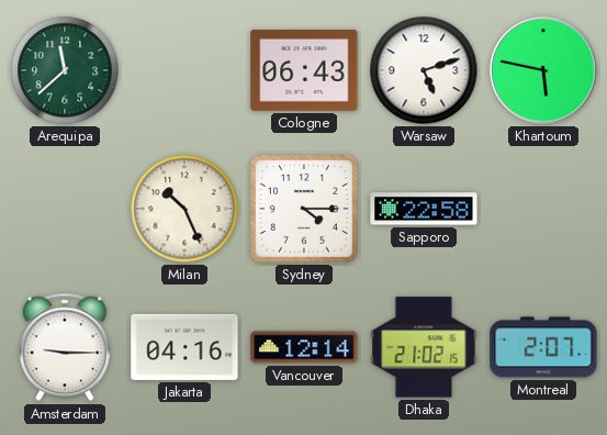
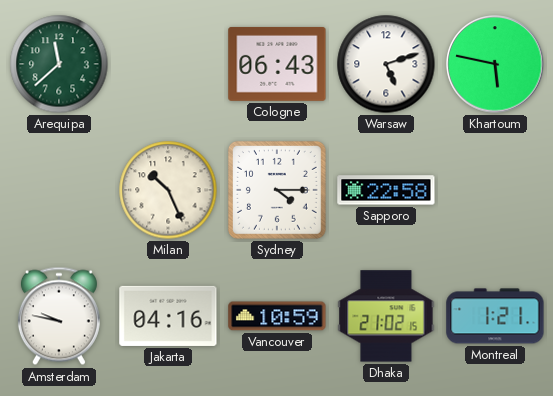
Amsterdam: 9:15 -> 9:47 (59, 316)
Vancouver: 12:14 -> 10:59 (277, 316)
Montreal: 2:07 -> 1:21 (495, 316)
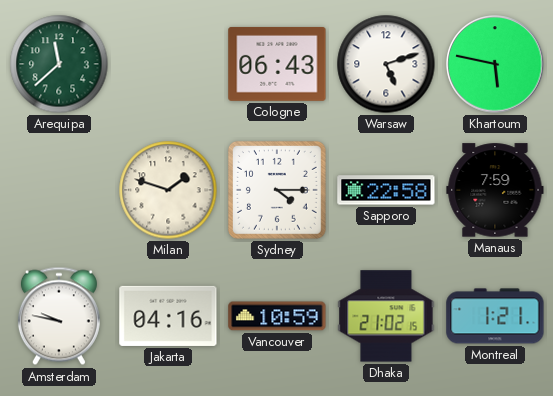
Milan: 10:26 -> 1:48 (168, 190)
Manaus: none -> 7:59 (495, 190)
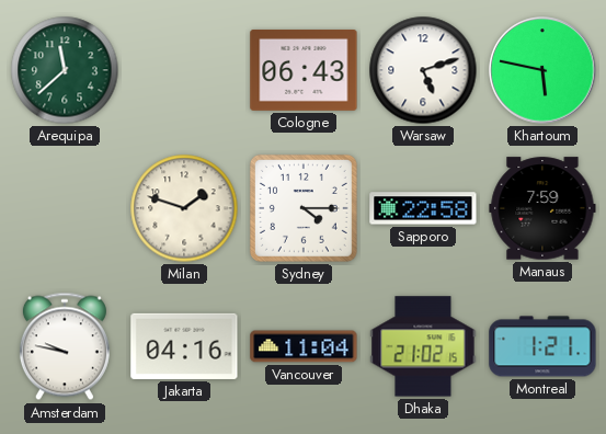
Vancouver: 10:59 -> 11:04 (304, 346)
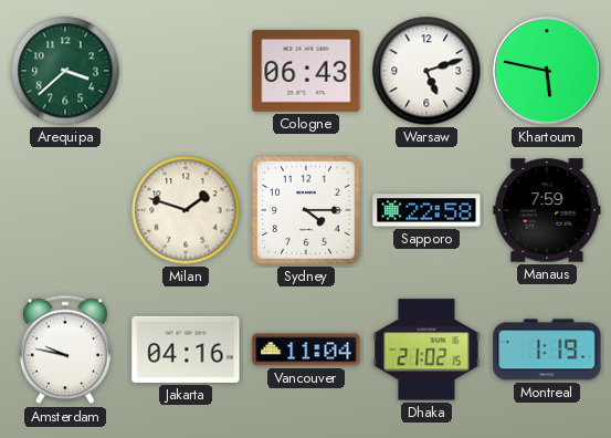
Arequipa: 11:38 -> 3:38 (65, 71)
Montreal: 1:21 -> 1:19 (547, 350)
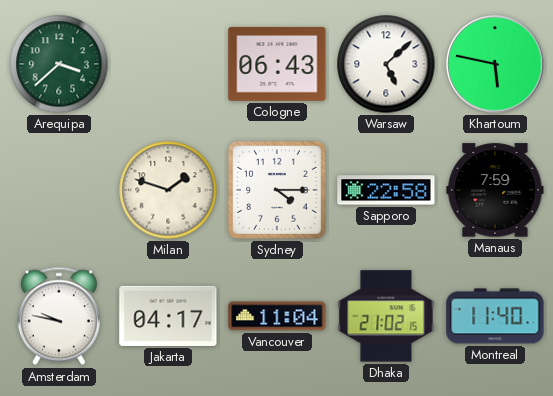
Warsaw: 5:12 -> 5:08 (386, 64)
Jakarta: 04:16 -> 04:17 (168, 316)
Montreal: 1:19 -> 11:40 (495, 316)
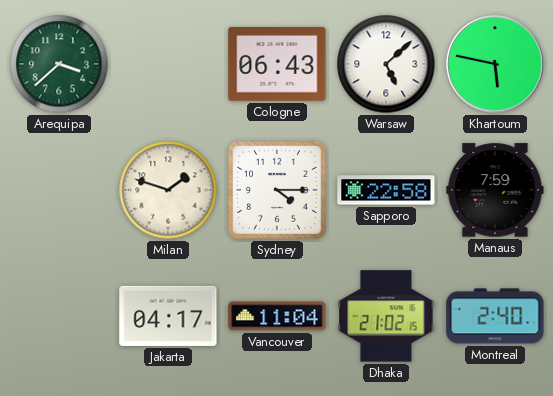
Amsterdam: 9:47 -> none (59, 316)
Montreal: 11:40 -> 2:40 (495, 316)
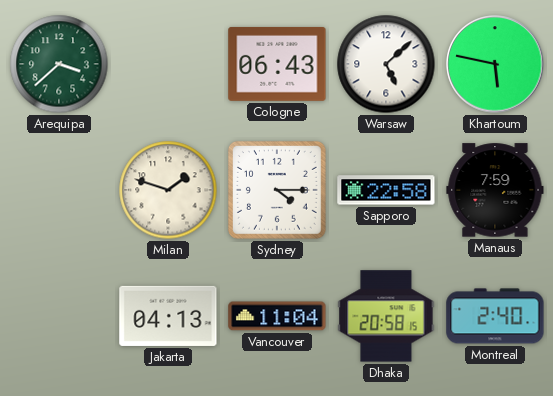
Jakarta: 04:17 -> 04:13 (168, 316)
Dhaka: 21:02 -> 20:58 (386, 316)
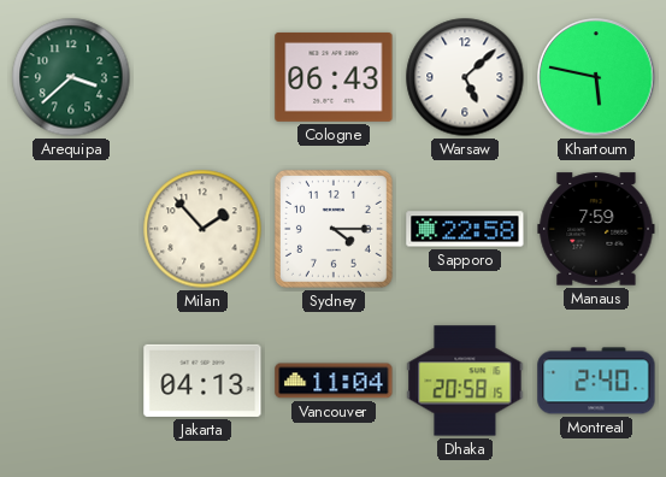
Milan: 1:48 -> 1:53 (202, 229)
